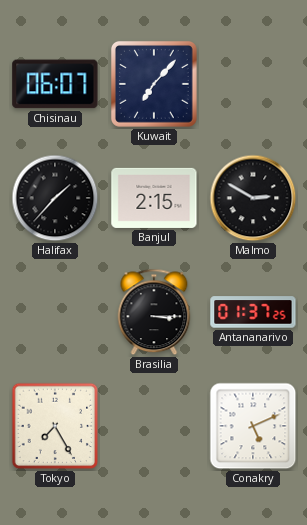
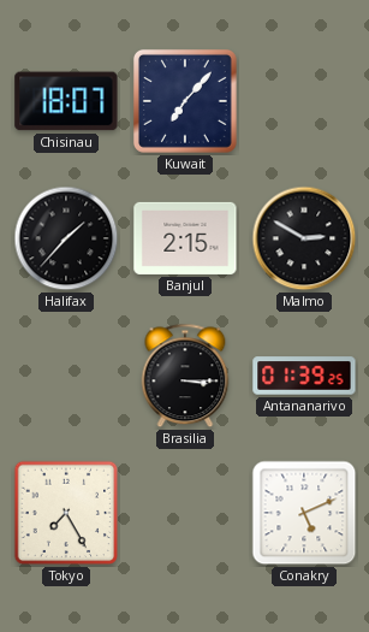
Chisinau: 06:07 -> 18:07 (66, 101)
Antananarivo: 01:37 -> 01:39 (304, 376)
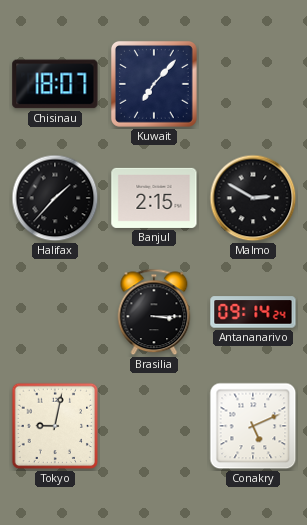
Antananarivo: 01:39 -> 09:14 (253, 312)
Tokyo: 7:25 -> 9:02 (55, 426)
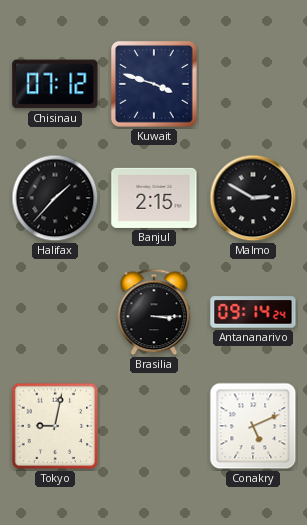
Chisinau: 18:07 -> 07:12 (55, 84)
Kuwait: 7:07 -> 3:48 (154, 84)
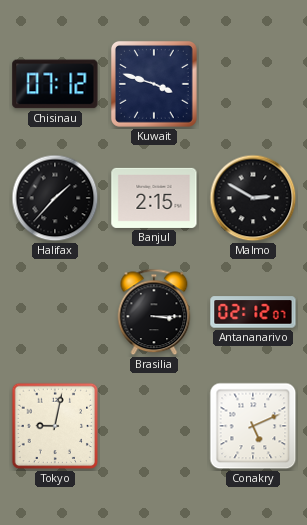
Antananarivo: 09:14 -> 02:12 (253, 312)
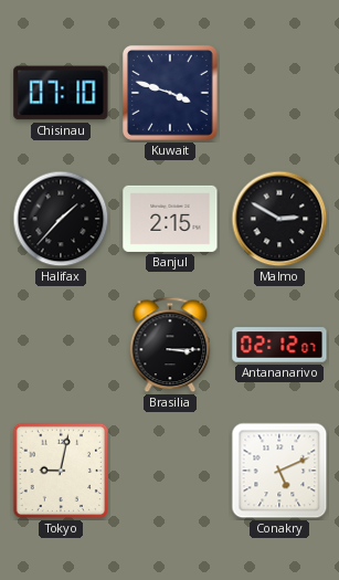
Chisinau: 07:12 -> 07:10 (61, 93)
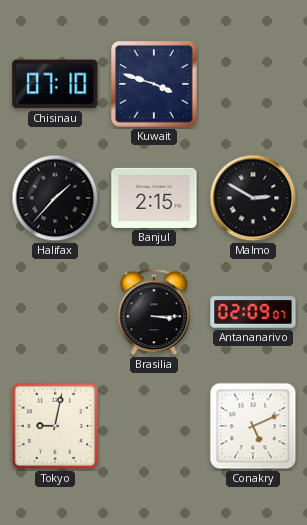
Antananarivo: 02:12 -> 02:09 (253, 312)
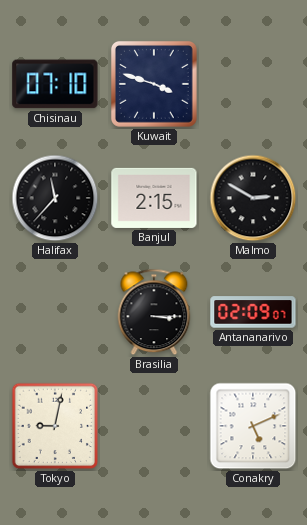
Halifax: 1:37 -> 11:37 (55, 198)
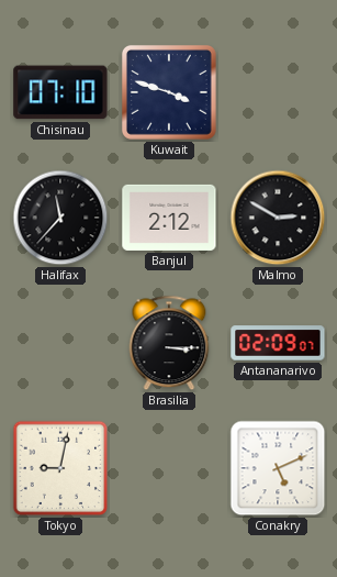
Banjul: 2:15 -> 2:12 (169, 218)
